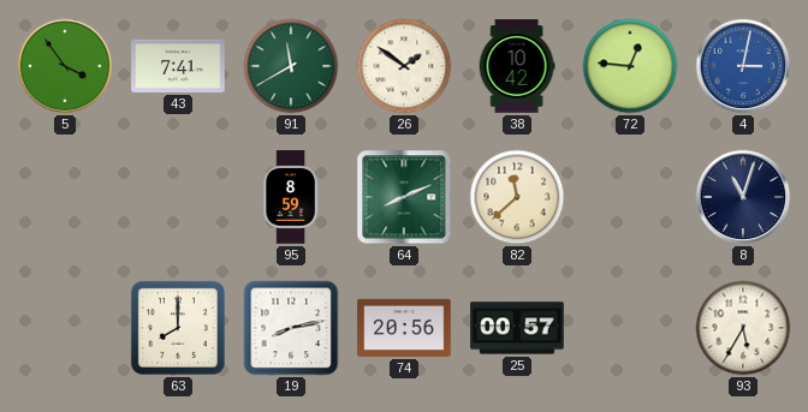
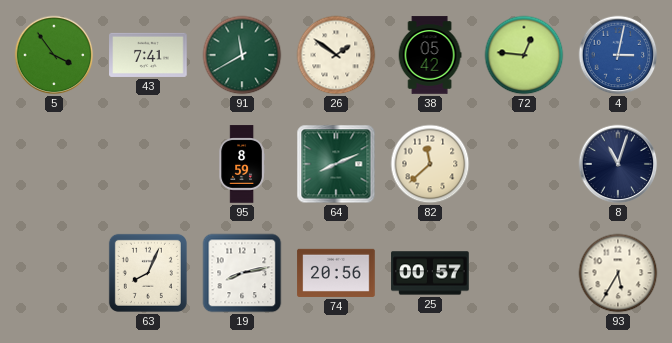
38: 10:42 -> 05:42 (430, 55)
63: 8:00 -> 8:04 (148, 273)
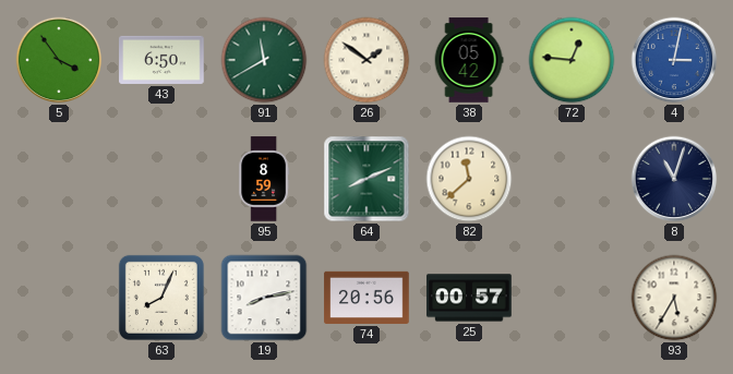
43: 7:41 -> 6:50 (161, 60)
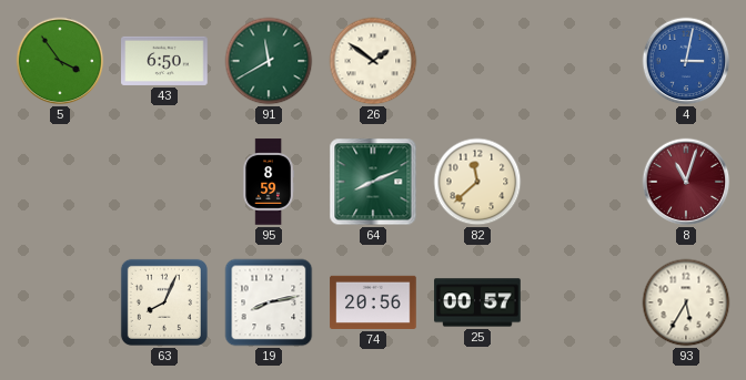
38: 05:42 -> none (469, 60)
72: 12:46 -> none (572, 60)
8 dial: navy -> burgundy (686, 182)
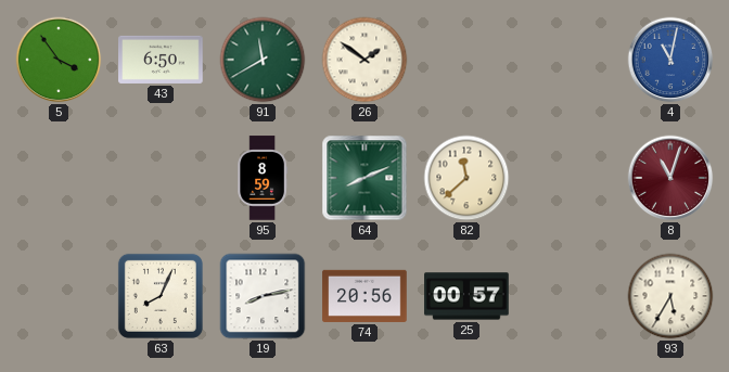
4: 3:02 -> 11:02 (670, 60)
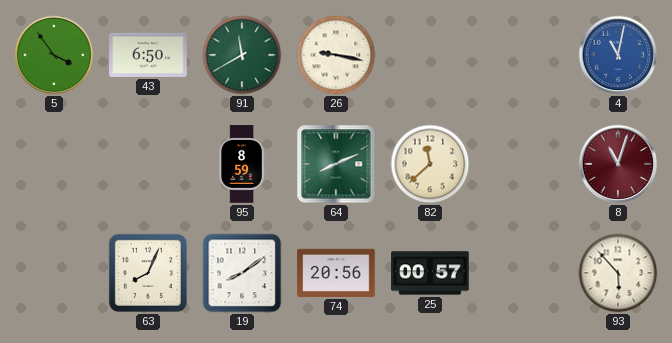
26: 1:51 -> 9:17 (336, 55)
19: 8:13 -> 8:09 (242, 273)
93: 5:35 -> 5:53 (618, 273)
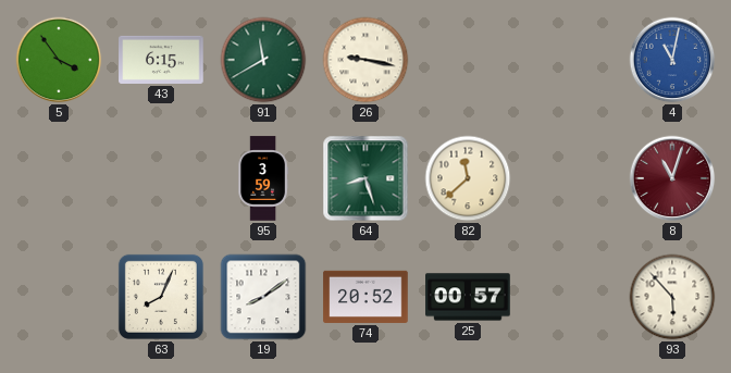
43: 6:50 -> 6:15 (161, 60)
95: 8:59 -> 3:59 (262, 178)
64: 8:11 -> 8:27 (365, 178)
74: 20:56 -> 20:52 (365, 297)
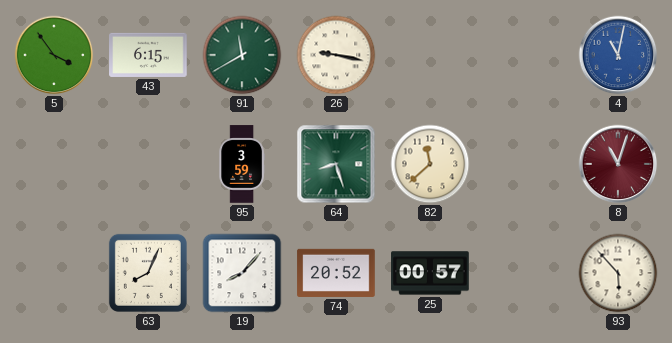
19: 8:09 -> 8:07 (242, 273)
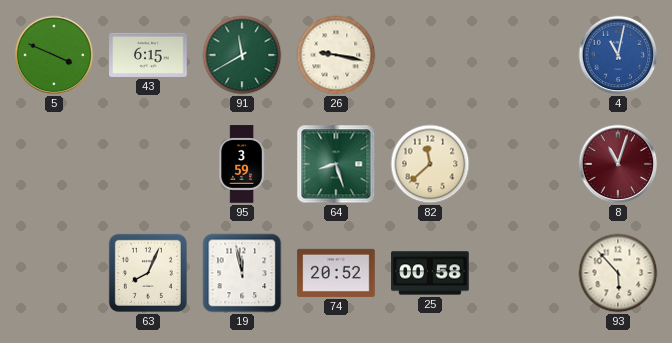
5: 3:54 -> 3:49 (54, 55)
19: 8:07 -> 11:58 (242, 273)
25: 00:57 -> 00:58 (430, 273)
